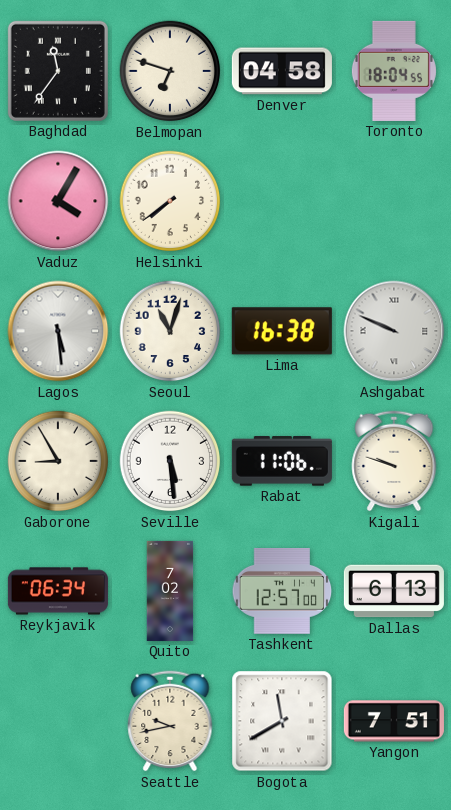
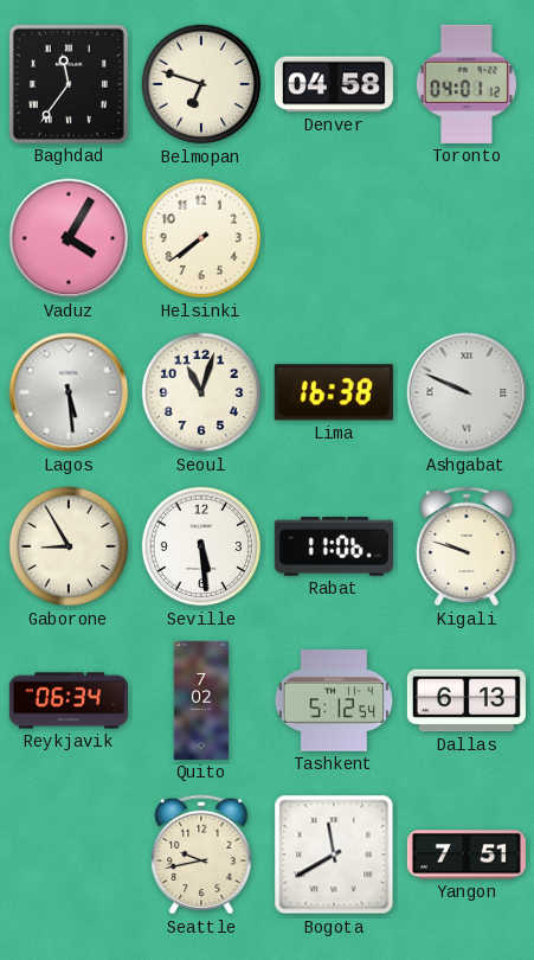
Toronto: 18:04 -> 04:01 (467, 84)
Tashkent: 12:57 -> 5:12 (334, 702)
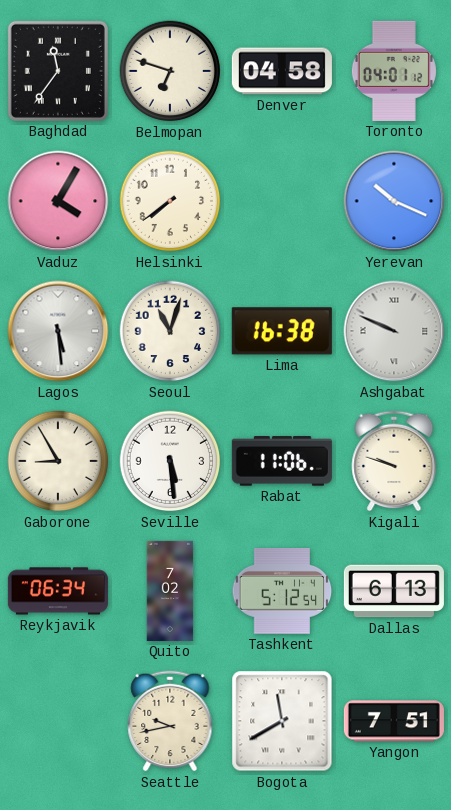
Yerevan: none -> 10:19 (394, 201)
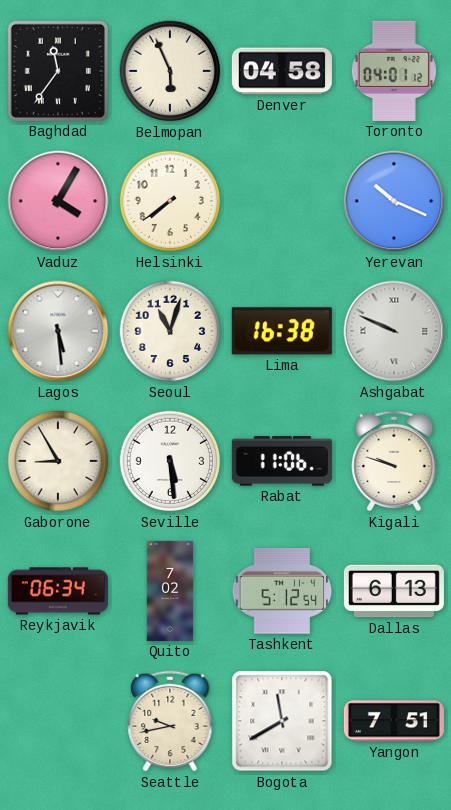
Belmopan: 6:48 -> 5:56 (170, 71)
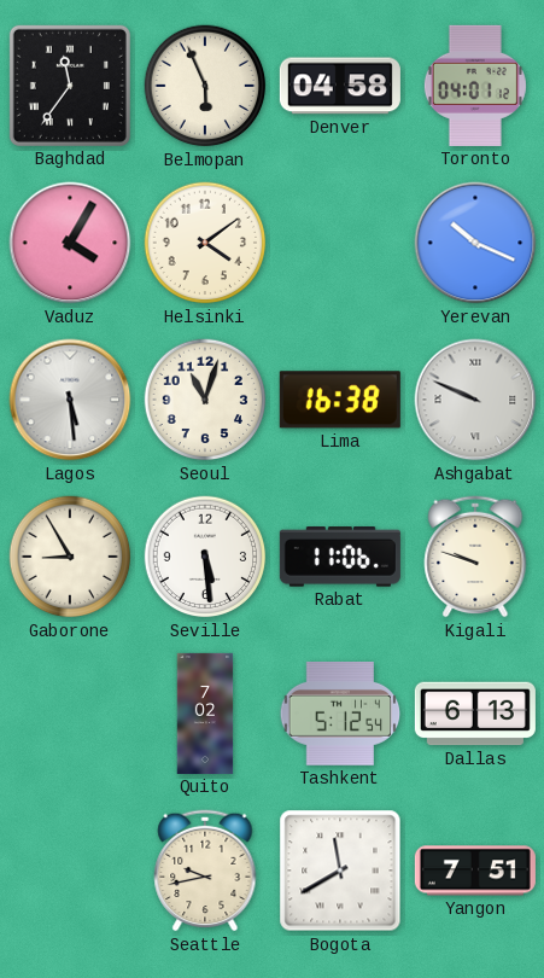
Helsinki: 7:39 -> 4:09 (205, 243)
Reykjavik: 06:34 -> none (58, 591)
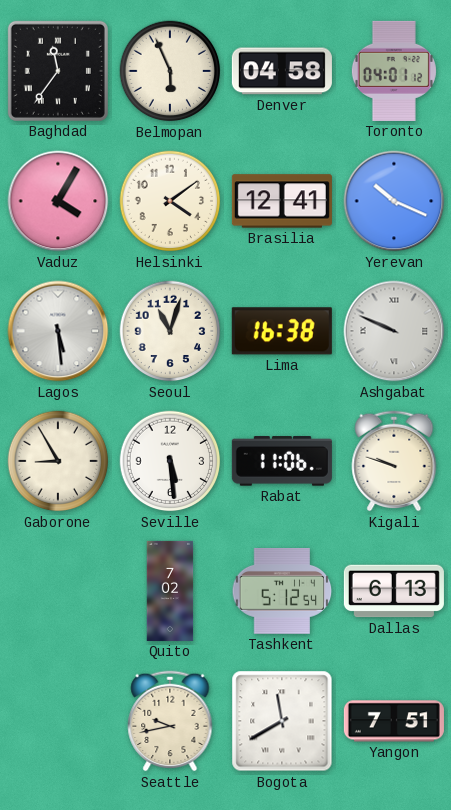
Brasilia: none -> 12:41 (282, 201)
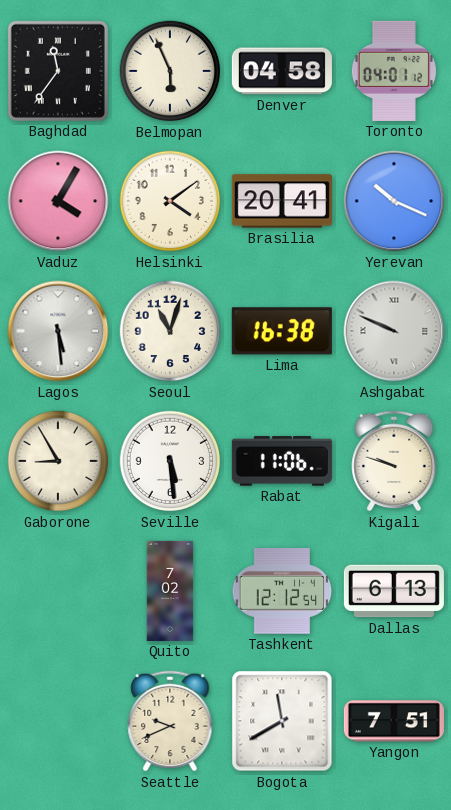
Brasilia: 12:41 -> 20:41 (282, 201)
Tashkent: 5:12 -> 12:12 (282, 592)
Seattle: 9:43 -> 9:41 (170, 721)
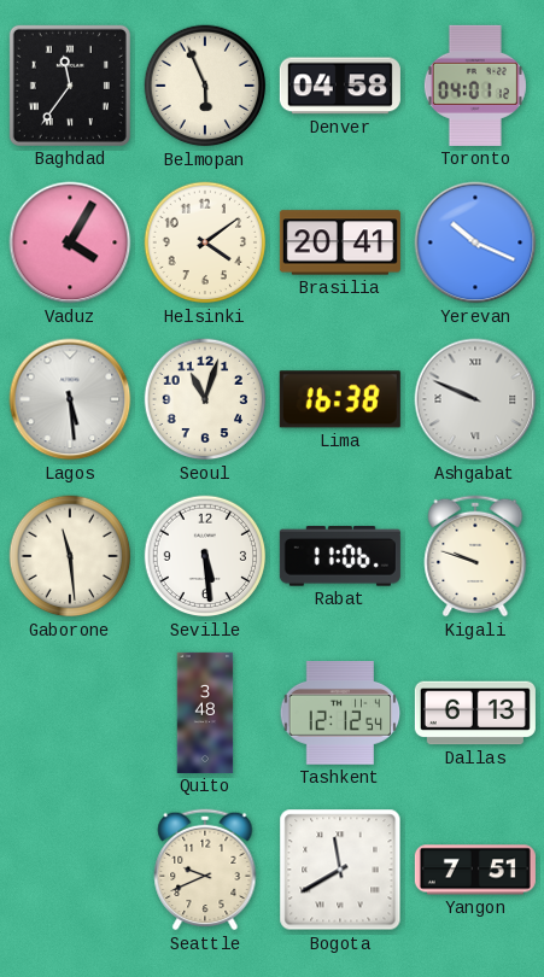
Gaborone: 8:55 -> 11:29 (70, 556)
Quito: 7:02 -> 3:48 (205, 713)
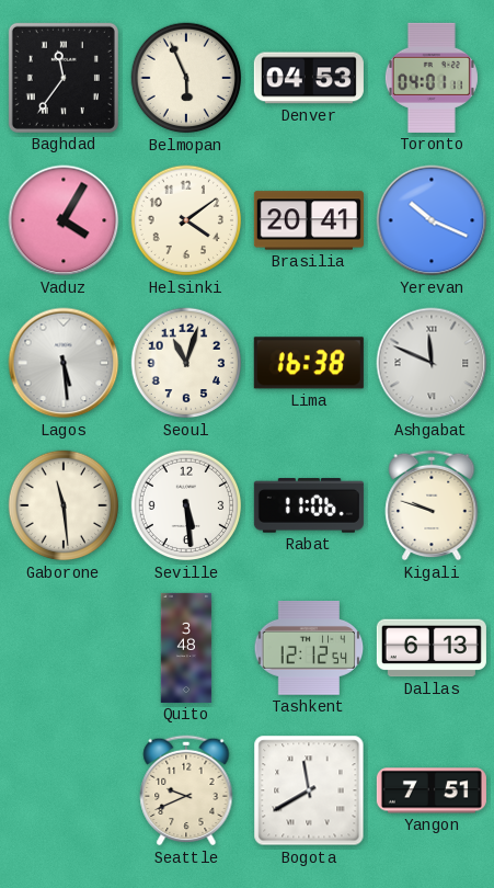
Denver: 04:58 -> 04:53 (309, 78)
Toronto: 04:01:12 -> 04:01:11 (432, 78)
Ashgabat: 9:49 -> 11:49 (432, 363)
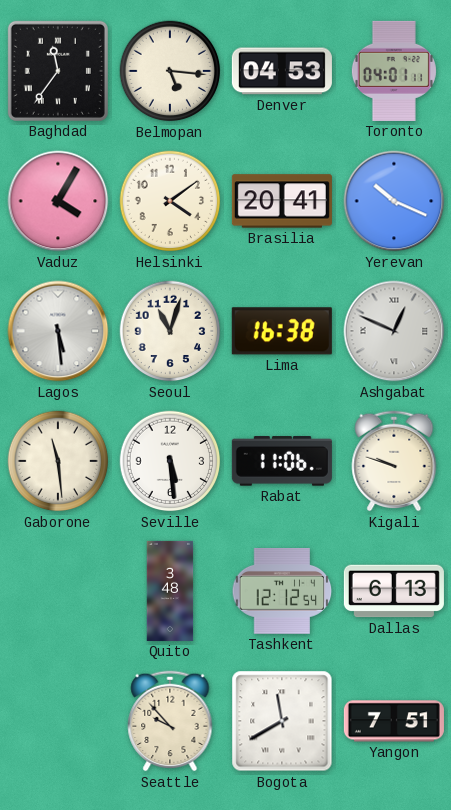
Belmopan: 5:56 -> 5:16 (170, 71)
Ashgabat: 11:49 -> 12:49 (394, 331)
Seattle: 9:41 -> 9:53 (170, 721)
